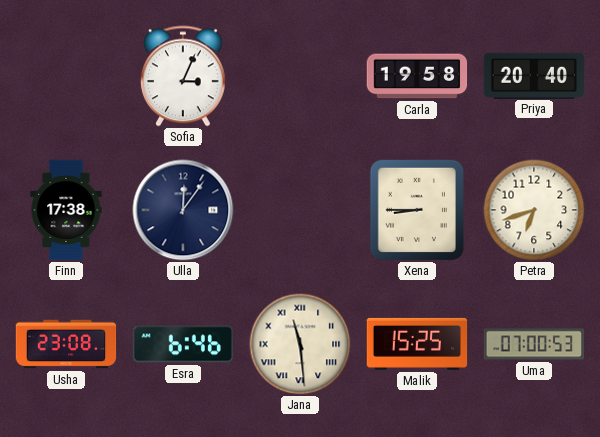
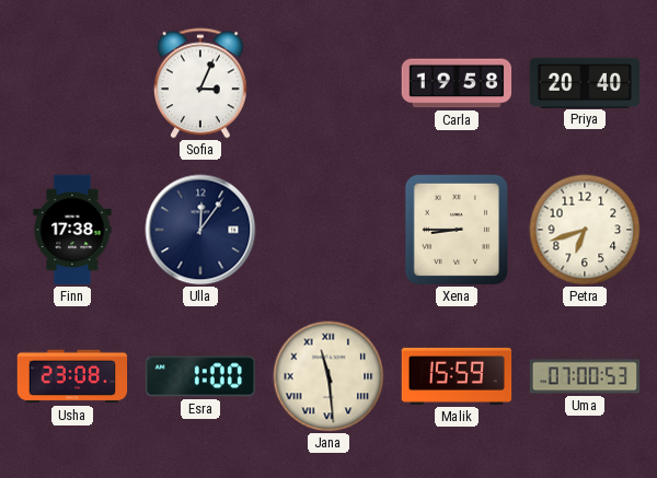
Esra: 6:46 -> 1:00 (199, 376)
Malik: 15:25 -> 15:59 (457, 376)
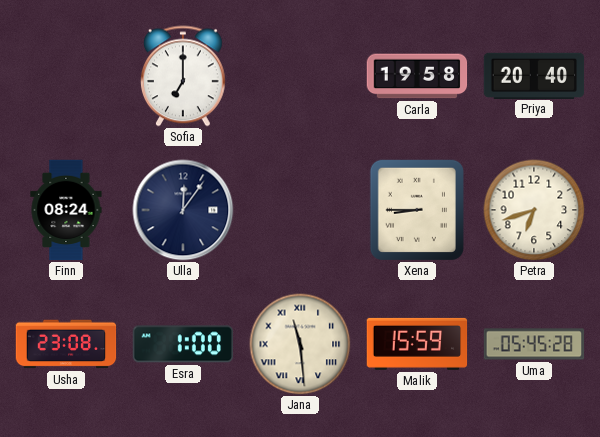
Sofia: 3:04 -> 7:00 (183, 76)
Finn: 17:38 -> 08:24 (66, 210)
Uma: 07:00 -> 05:45 (534, 344)
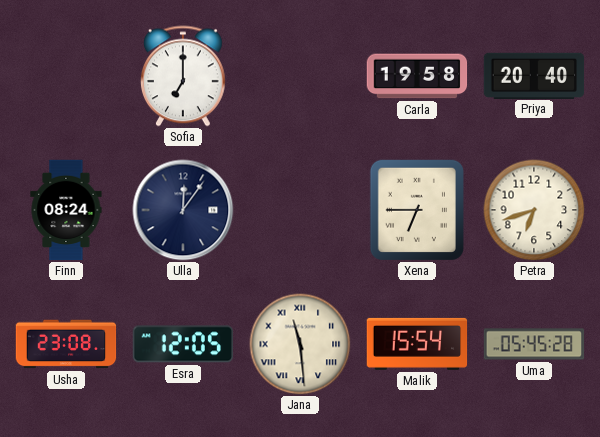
Xena: 8:45 -> 6:45 (417, 209)
Esra: 1:00 -> 12:05 (182, 344)
Malik: 15:59 -> 15:54 (417, 344)
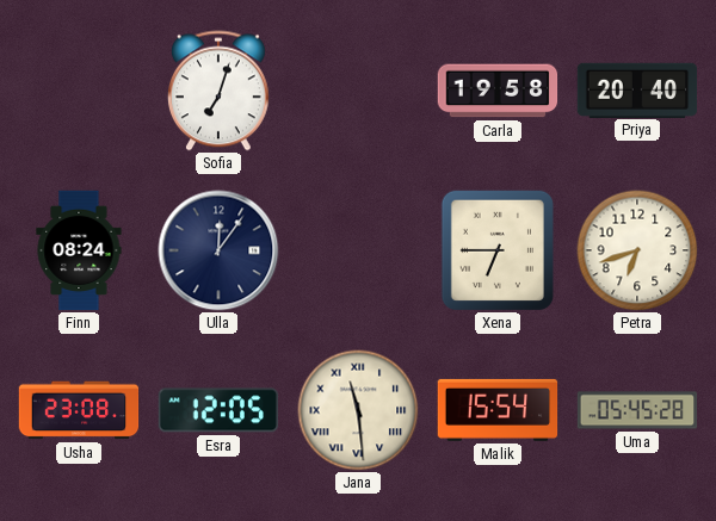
Sofia: 7:00 -> 7:03 (218, 91)
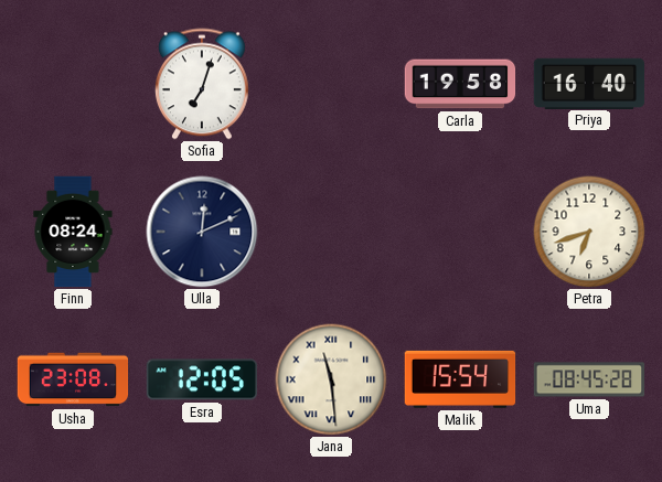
Priya: 20:40 -> 16:40 (589, 83)
Ulla: 12:06 -> 12:11 (202, 232)
Xena: 6:45 -> none (498, 249)
Uma: 05:45 -> 08:45 (589, 379)
